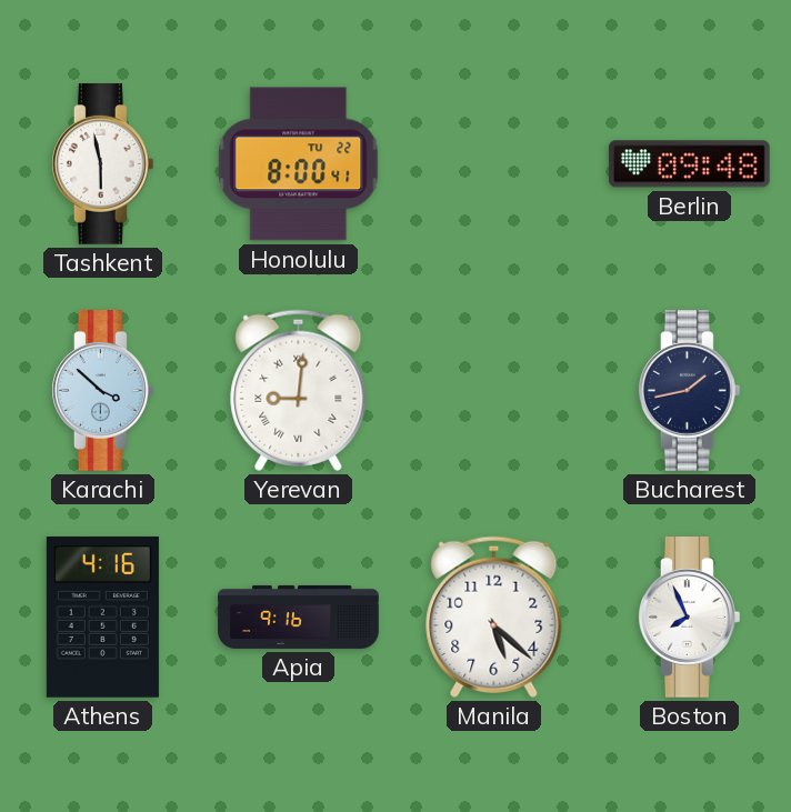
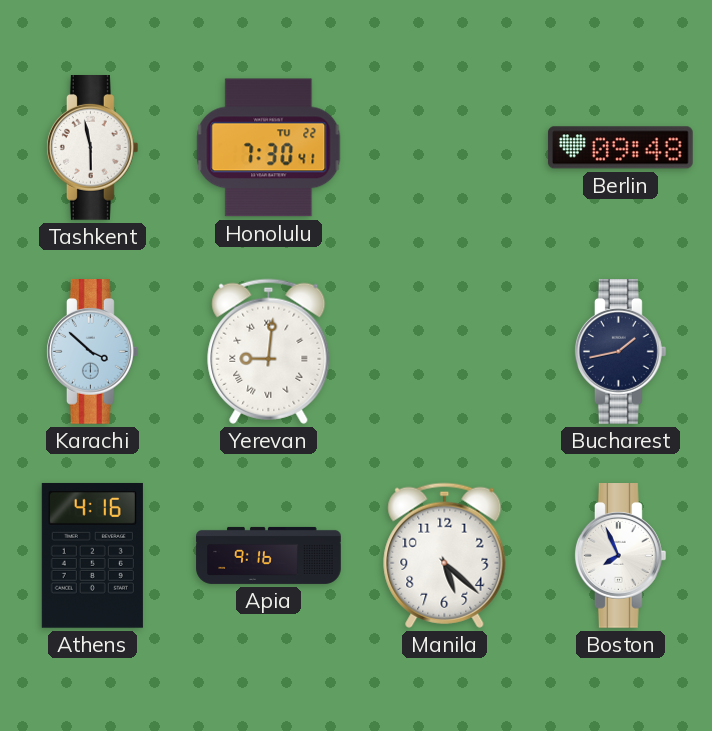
Honolulu: 8:00 -> 7:30 (269, 148)
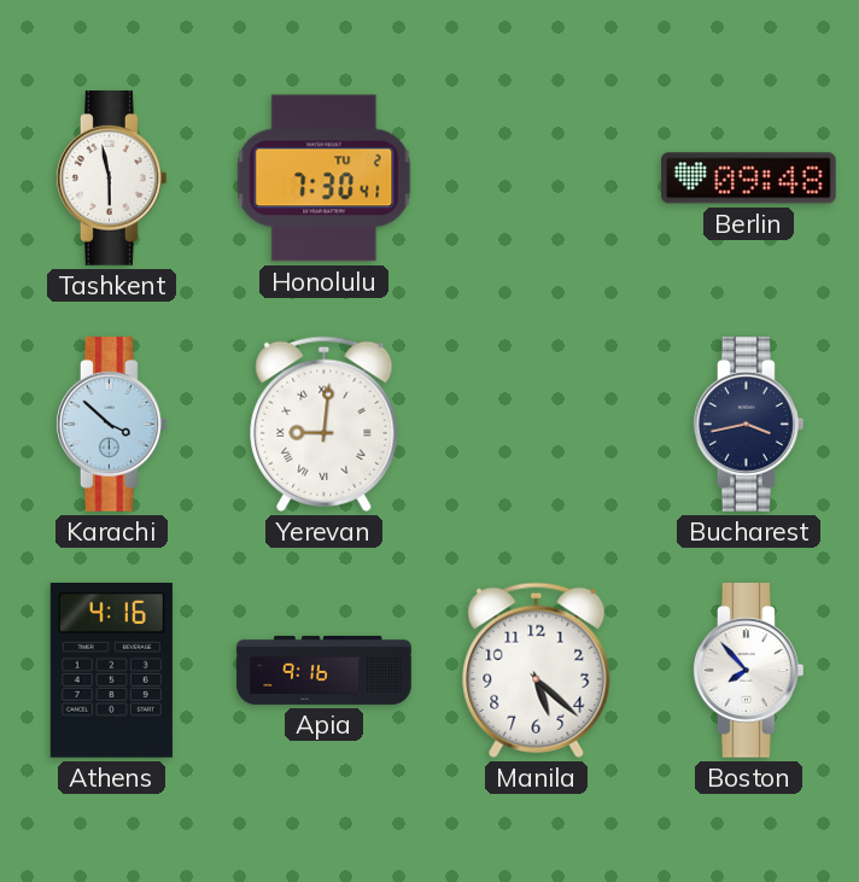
Honolulu date: TU 22 -> TU 2 (325, 179)
Bucharest: 1:43 -> 3:43 (748, 425)
Boston: 7:56 -> 7:53 (748, 671)
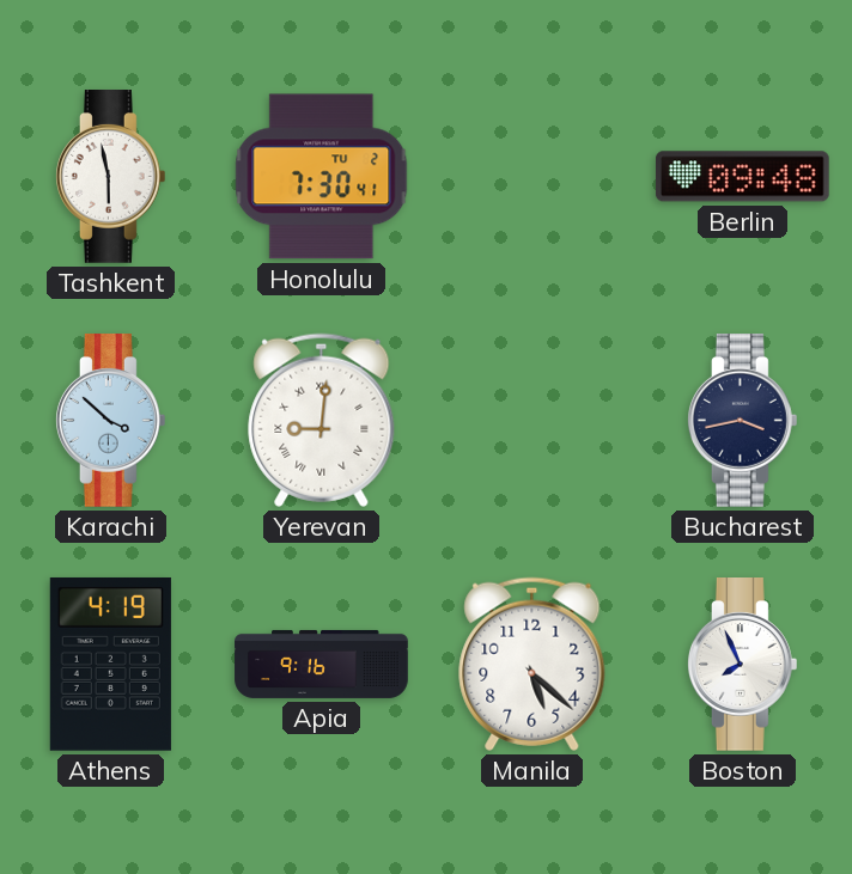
Athens: 4:16 -> 4:19 (110, 664)
Boston: 7:53 -> 7:56 (742, 665)
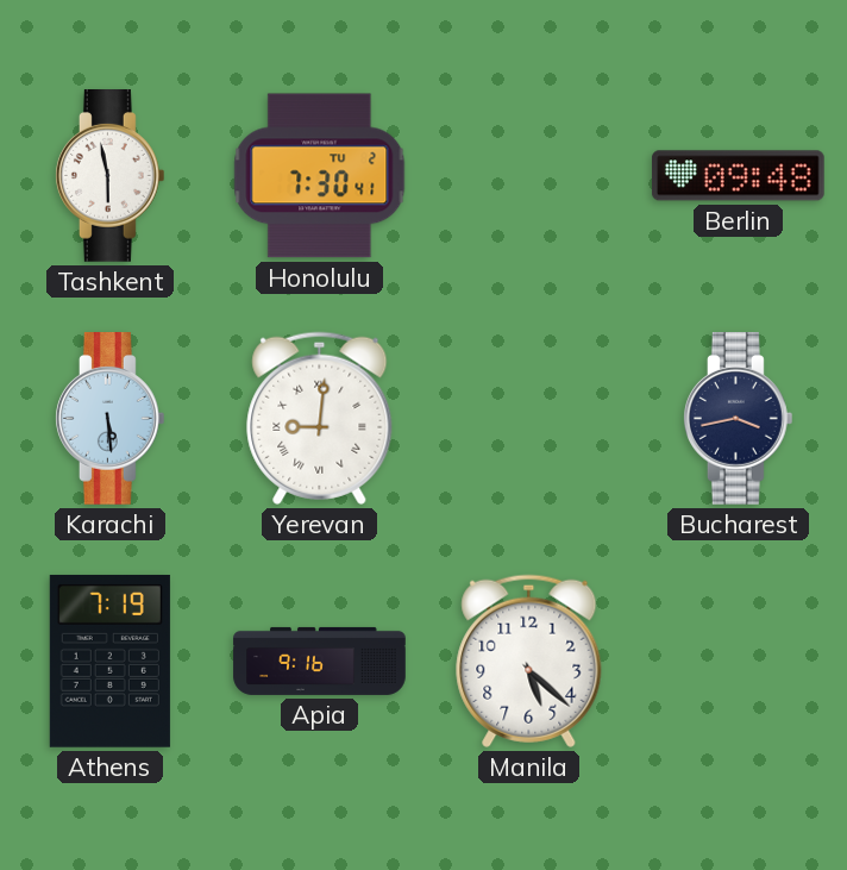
Karachi: 3:52 -> 5:29 (109, 419)
Athens: 4:19 -> 7:19 (109, 661)
Boston: 7:56 -> none (742, 665)
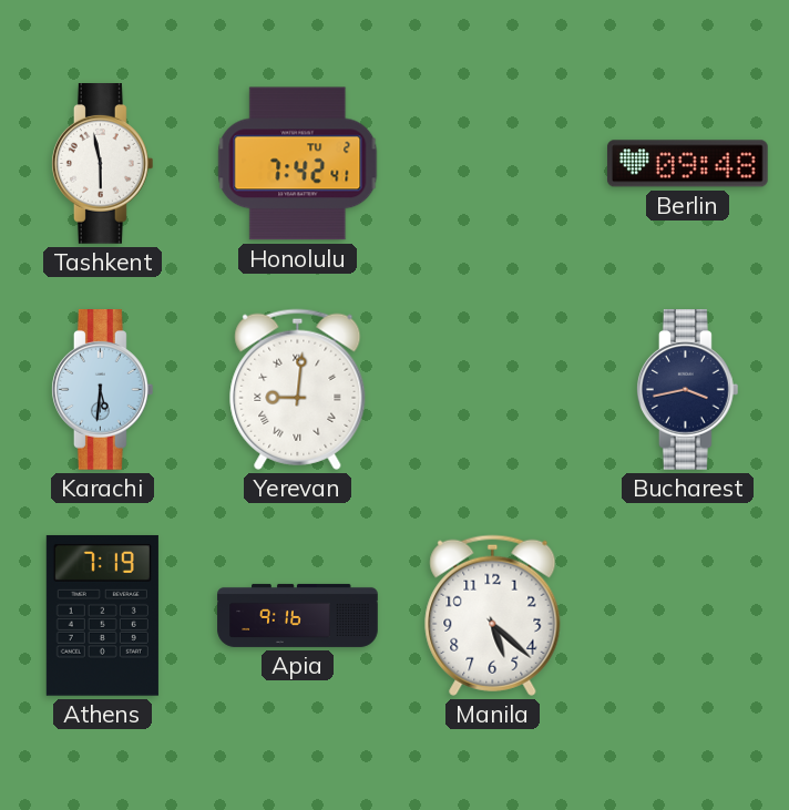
Honolulu: 7:30 -> 7:42 (298, 164)
Karachi: 5:29 -> 5:31 (102, 390)
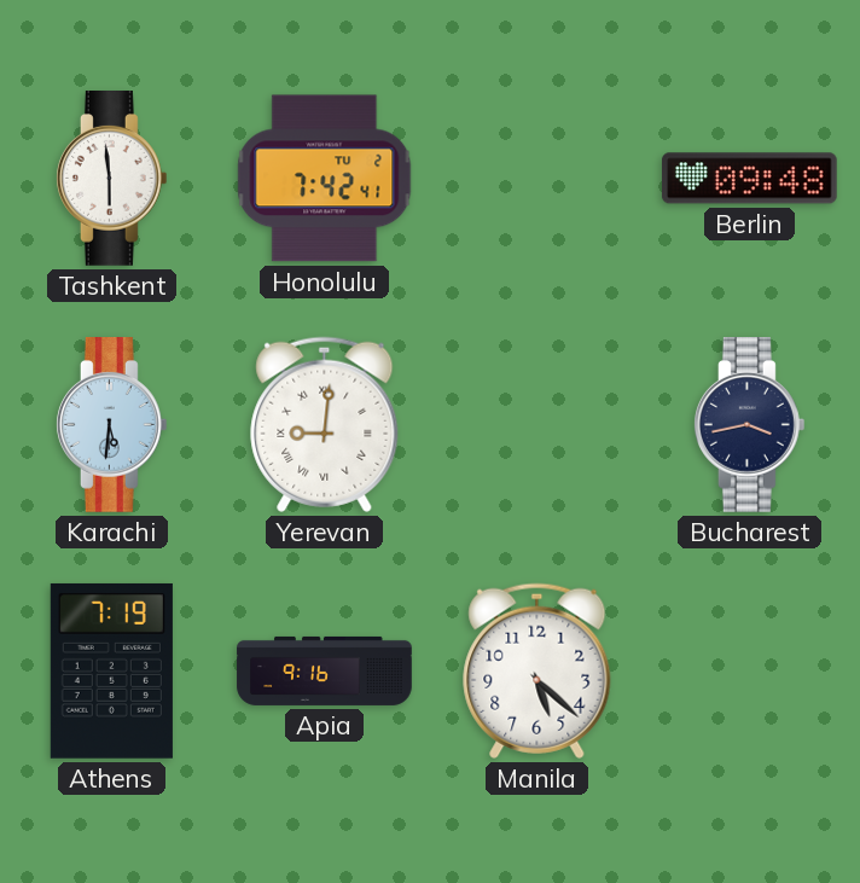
Tashkent: 5:58 -> 5:59 (111, 179)
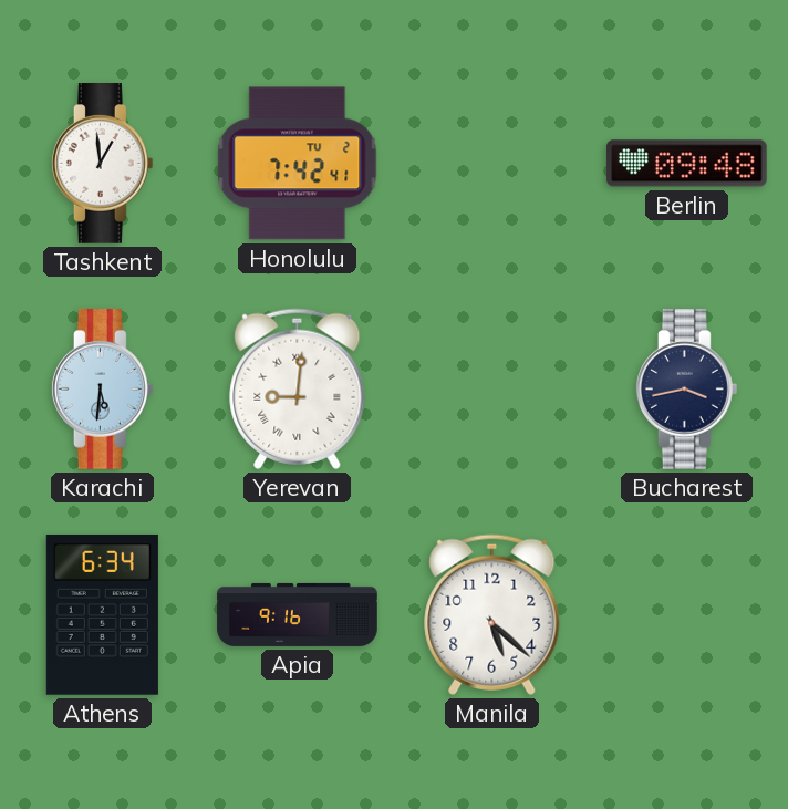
Tashkent: 5:59 -> 12:59 (102, 164)
Athens: 7:19 -> 6:34 (102, 614)
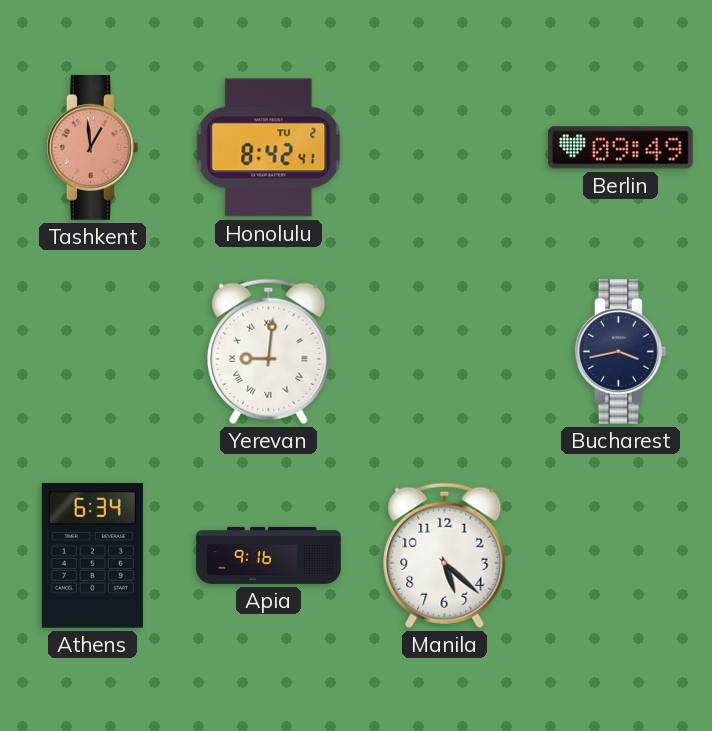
Tashkent dial: white -> salmon (92, 148)
Honolulu: 7:42 -> 8:42 (269, 148)
Berlin: 09:48 -> 09:49 (620, 148)
Karachi: 5:31 -> none (102, 390)
